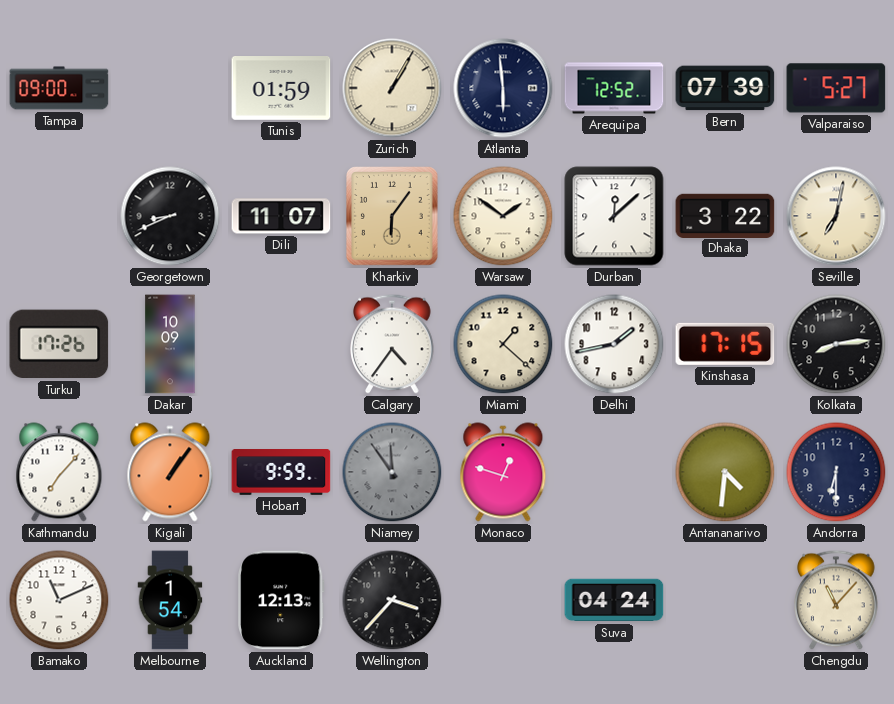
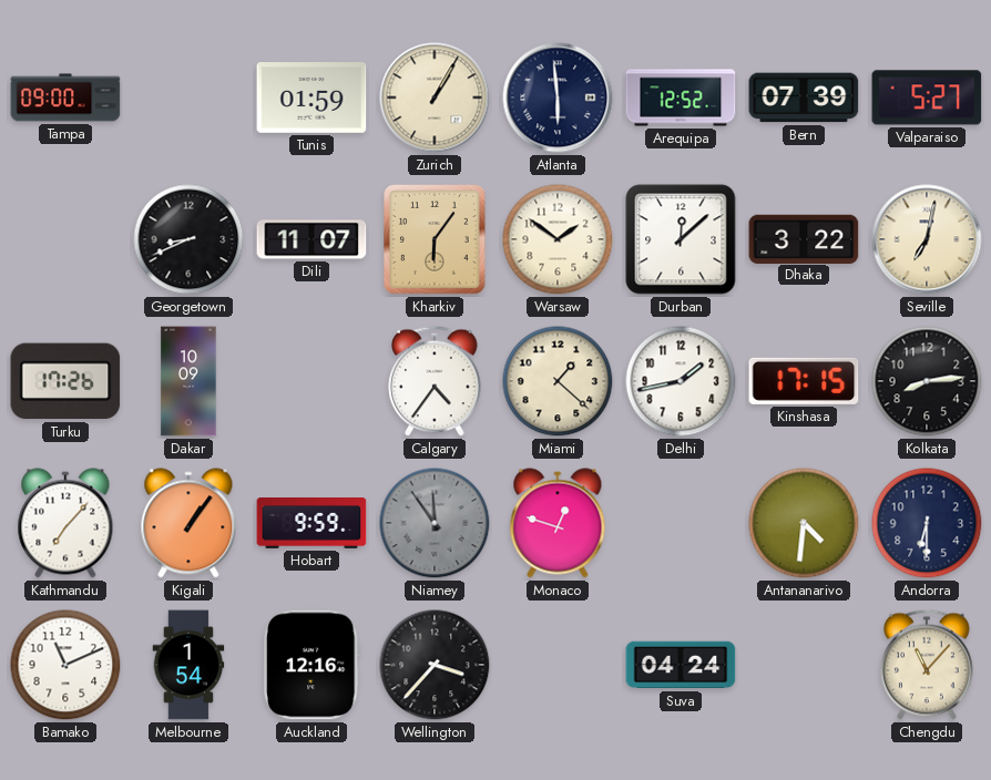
Auckland: 12:13 -> 12:16 (311, 665)
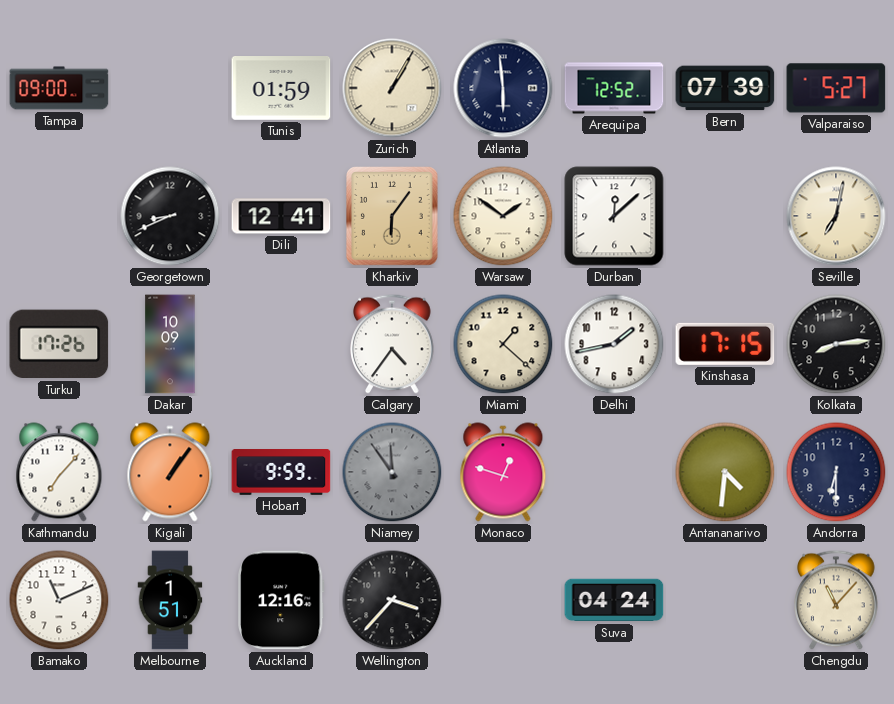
Dili: 11:07 -> 12:41 (281, 216)
Dhaka: 3:22 -> none (804, 238)
Melbourne: 1:54 -> 1:51 (170, 600)
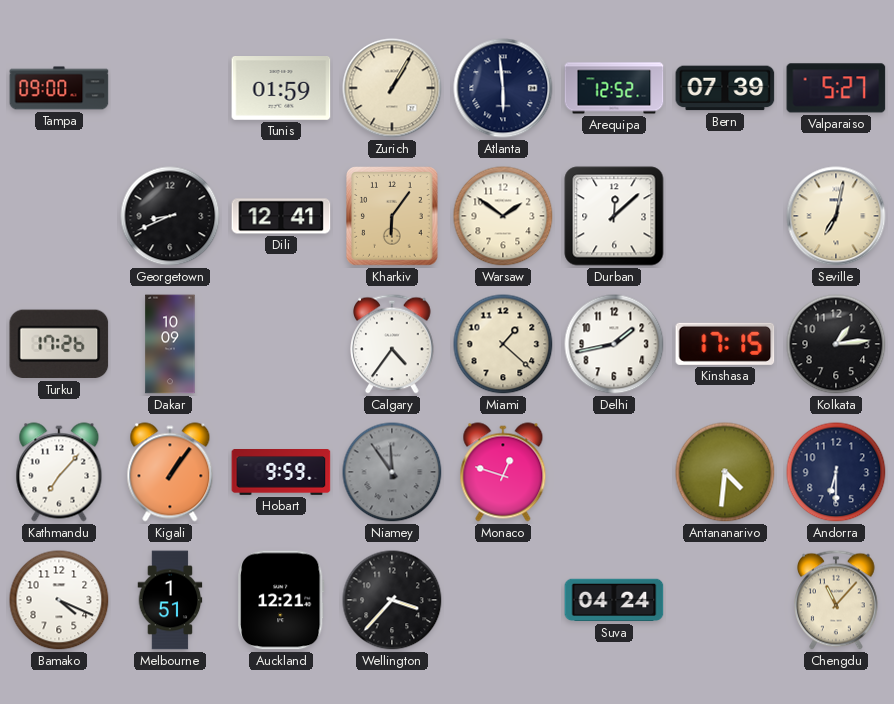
Kolkata: 8:14 -> 1:14 (836, 344)
Bamako: 11:11 -> 4:19 (59, 600)
Auckland: 12:16 -> 12:21 (281, 600)
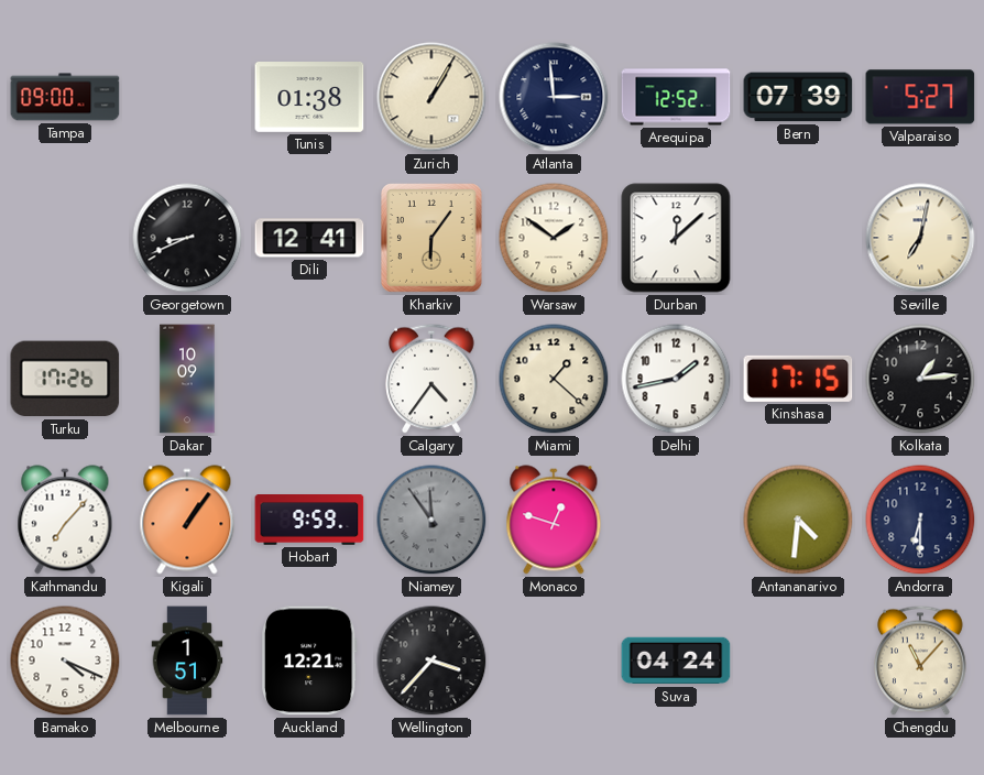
Tunis: 01:59 -> 01:38 (309, 98)
Atlanta: 5:59 -> 2:59 (554, 97)
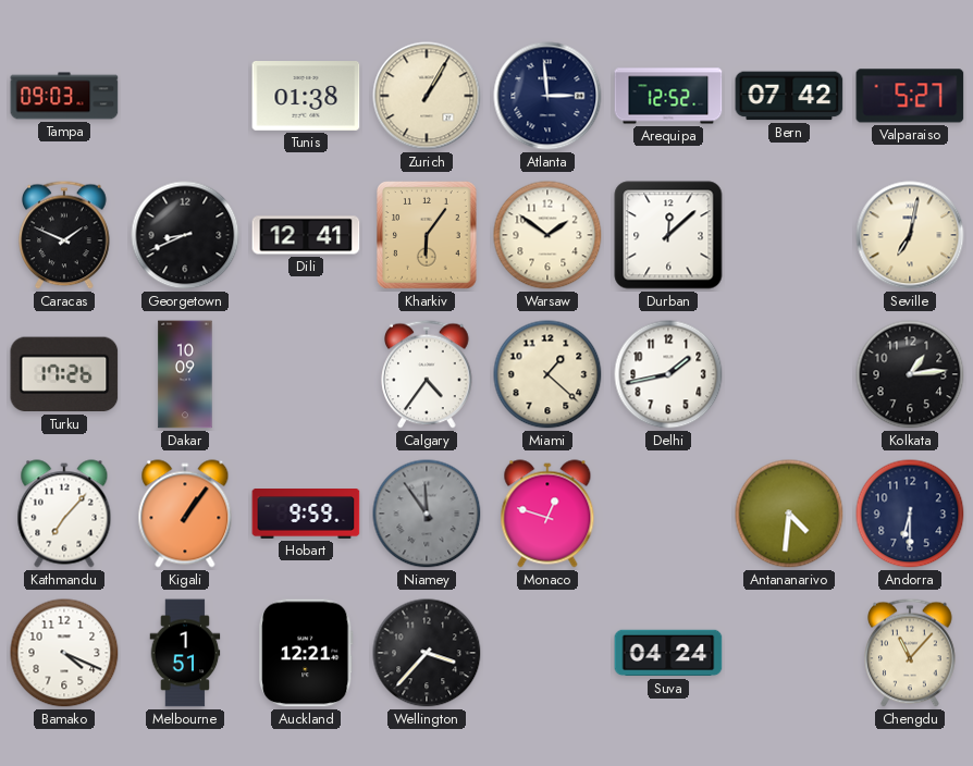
Tampa: 09:00 -> 09:03 (64, 96)
Bern: 07:39 -> 07:42 (789, 96)
Caracas: none -> 1:49 (64, 235)
Kinshasa: 17:15 -> none (798, 379)
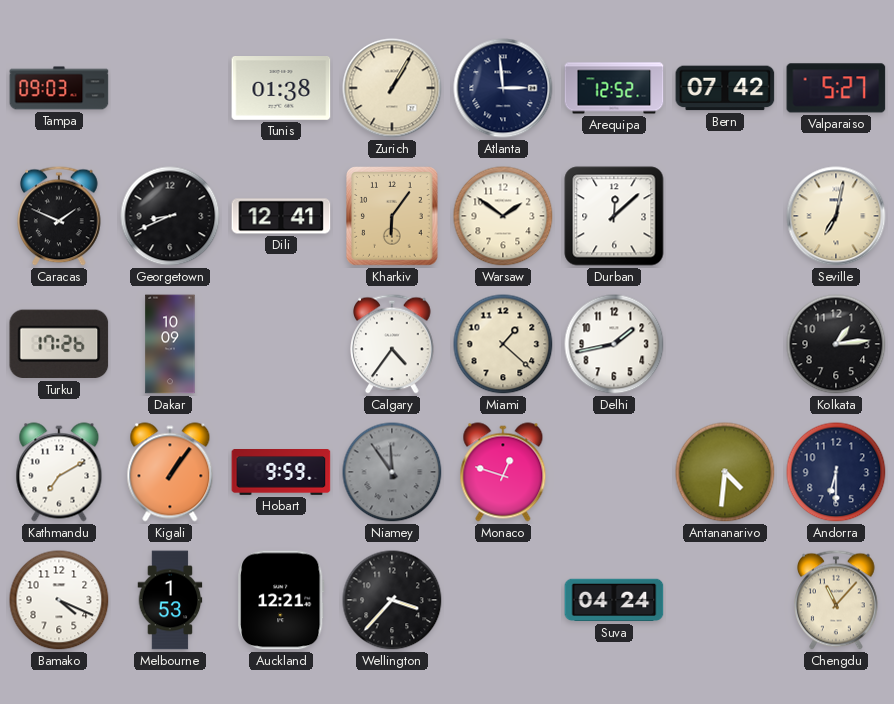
Kathmandu: 7:07 -> 7:10 (59, 472)
Melbourne: 1:51 -> 1:53 (170, 600)
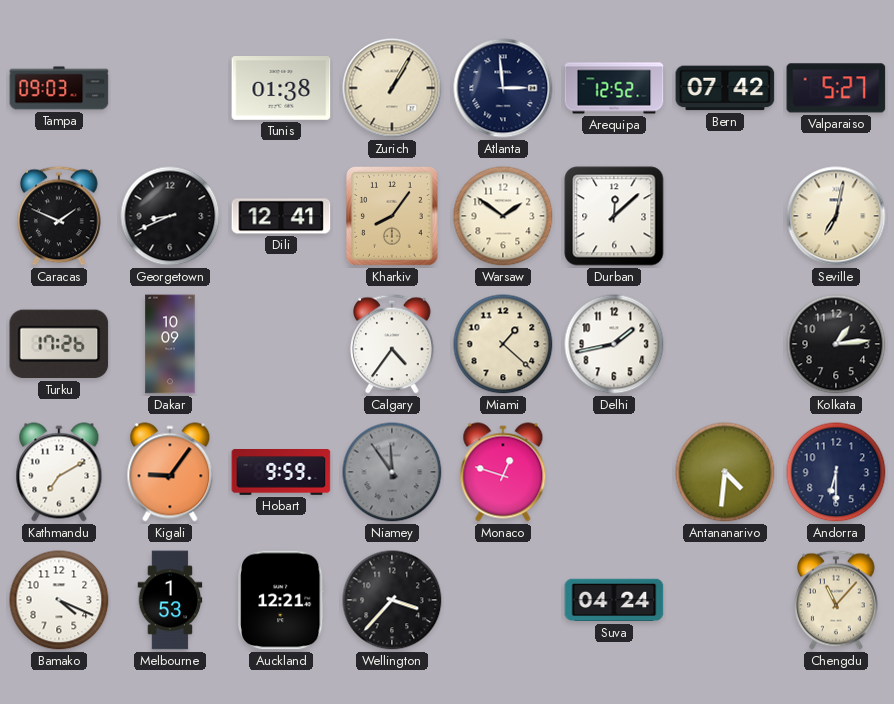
Kharkiv: 6:06 -> 8:06 (393, 217)
Kigali: 1:06 -> 9:06 (170, 472)
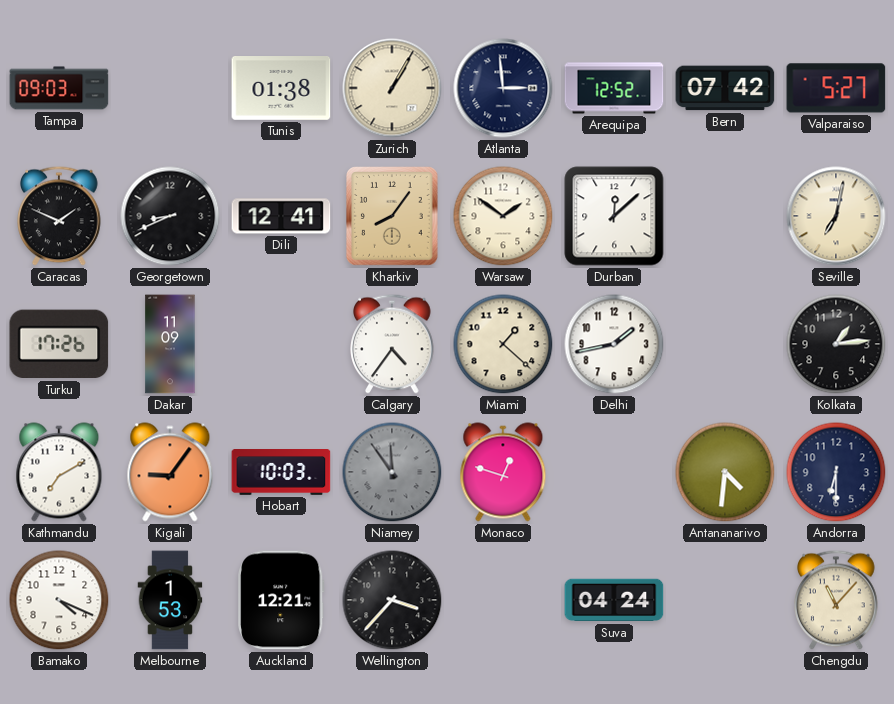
Dakar: 10:09 -> 11:09 (170, 344)
Hobart: 9:59 -> 10:03 (281, 473)
